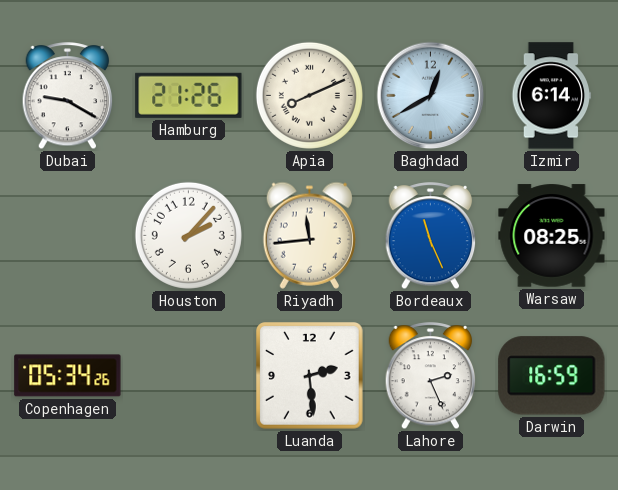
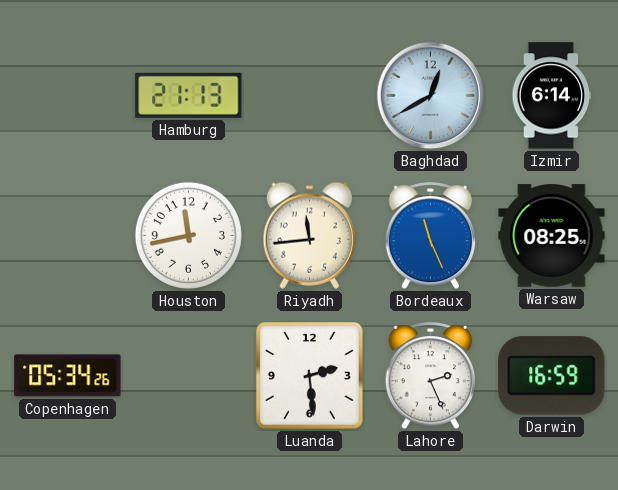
Dubai: 9:20 -> none (68, 96)
Hamburg: 21:26 -> 21:13 (189, 95)
Apia: 8:11 -> none (309, 95)
Houston: 2:07 -> 11:43 (188, 235)
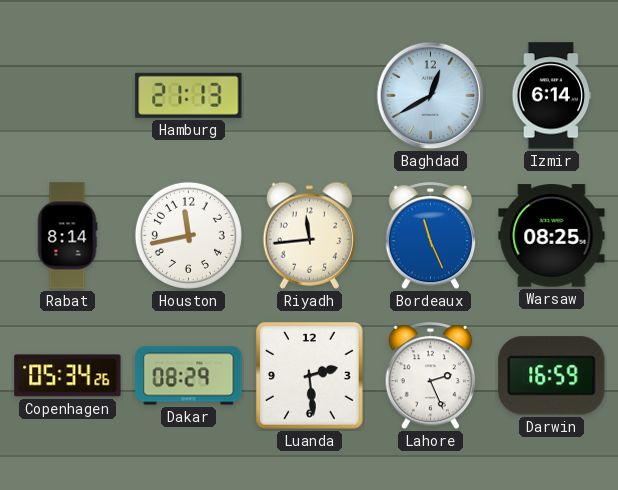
Rabat: none -> 8:14 (67, 236)
Dakar: none -> 08:29 (189, 376)
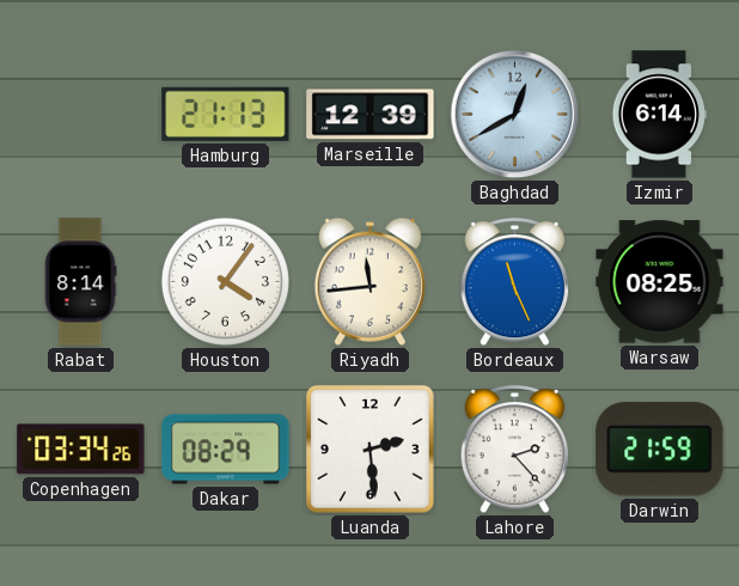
Marseille: none -> 12:39 (371, 115)
Houston: 11:43 -> 4:06 (225, 281)
Copenhagen: 05:34 -> 03:34 (81, 450)
Lahore: 2:26 -> 2:23 (515, 450)
Darwin: 16:59 -> 21:59 (660, 450)
